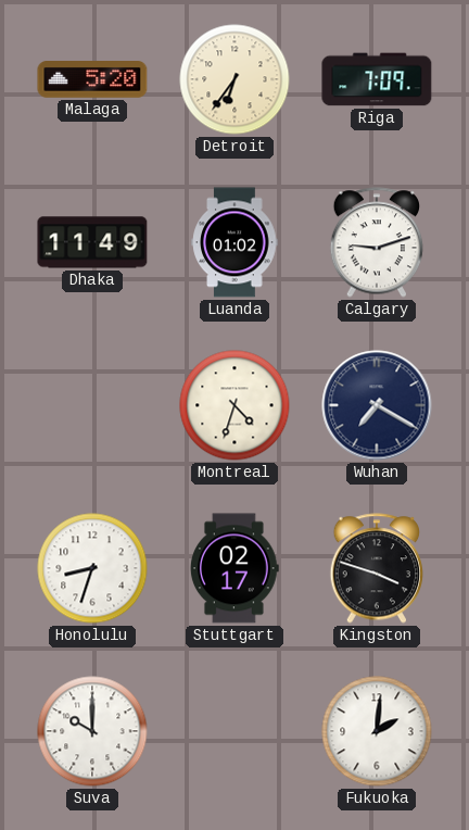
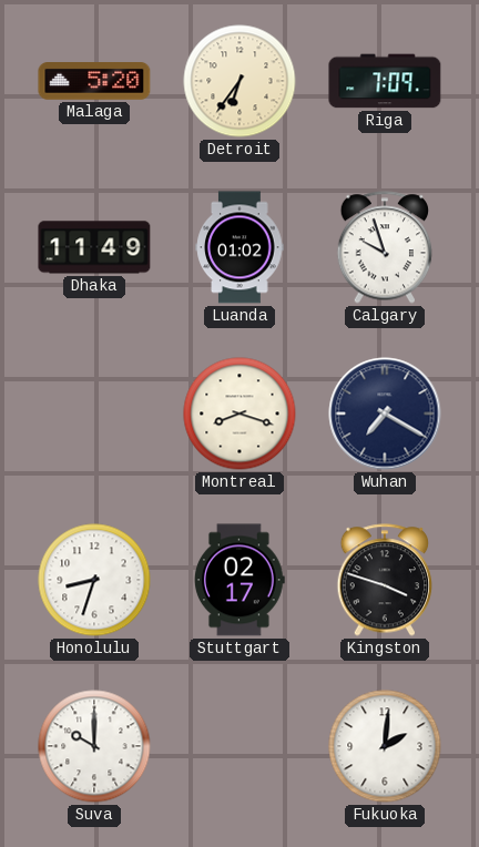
Calgary: 9:12 -> 9:57 (385, 247)
Montreal: 4:33 -> 8:18 (239, 414)
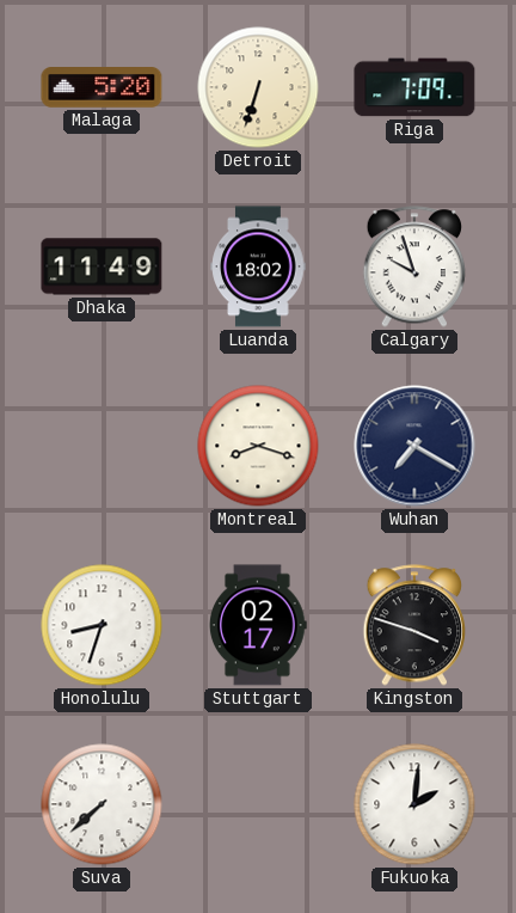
Detroit: 6:36 -> 6:33 (258, 87)
Luanda: 01:02 -> 18:02 (258, 266)
Suva: 10:00 -> 7:38 (102, 804)
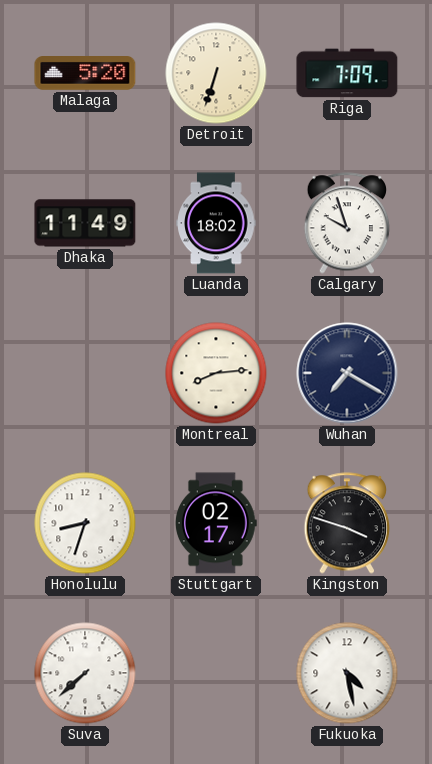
Montreal: 8:18 -> 8:14 (216, 373)
Fukuoka: 2:01 -> 4:28 (347, 673)
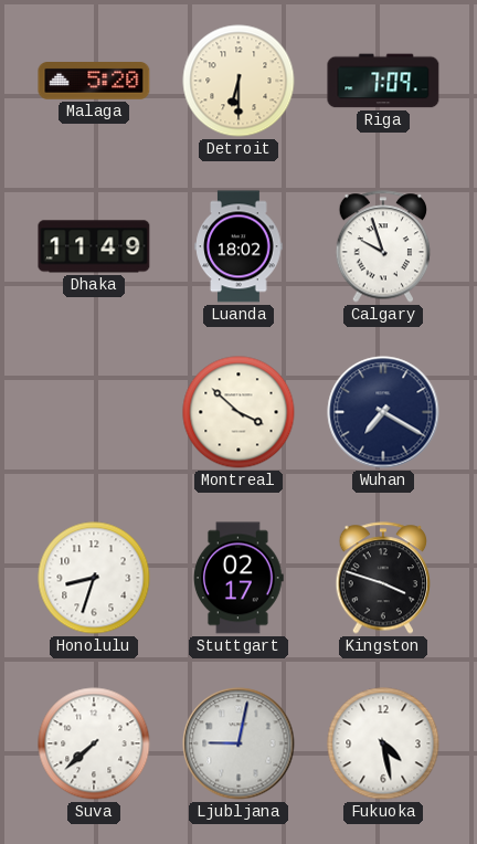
Detroit: 6:33 -> 6:30 (239, 81)
Montreal: 8:14 -> 3:52 (239, 412)
Ljubljana: none -> 9:02 (239, 743)
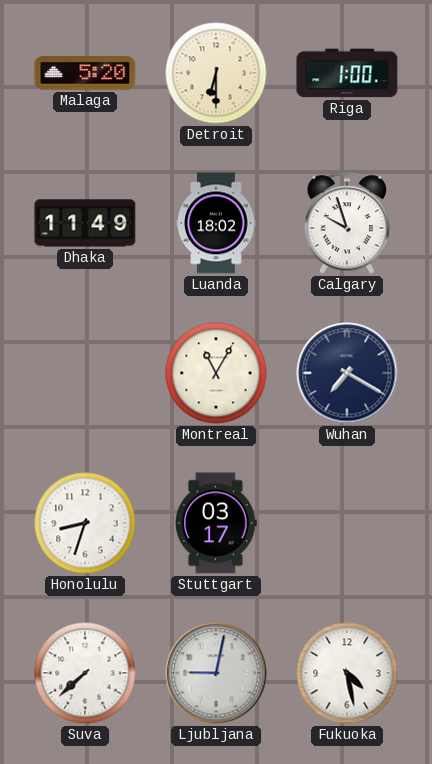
Riga: 7:09 -> 1:00 (347, 73)
Montreal: 3:52 -> 11:05 (216, 373)
Stuttgart: 02:17 -> 03:17 (216, 523)
Kingston: 3:48 -> none (383, 578)
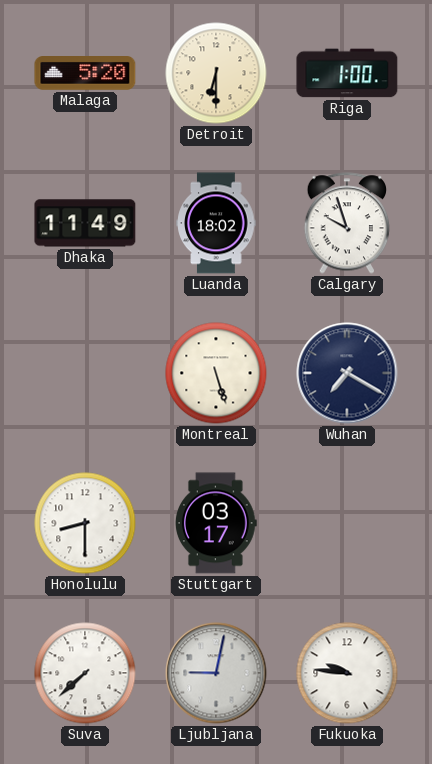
Montreal: 11:05 -> 5:27 (216, 373)
Honolulu: 8:33 -> 8:30 (85, 523)
Fukuoka: 4:28 -> 9:46 (347, 673)
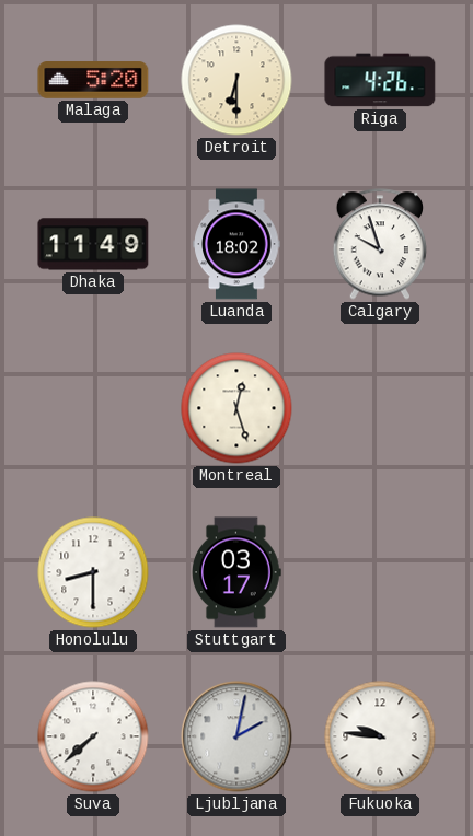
Riga: 1:00 -> 4:26 (380, 80)
Montreal: 5:27 -> 12:27 (236, 408)
Wuhan: 7:20 -> none (347, 373)
Ljubljana: 9:02 -> 2:02 (236, 736)
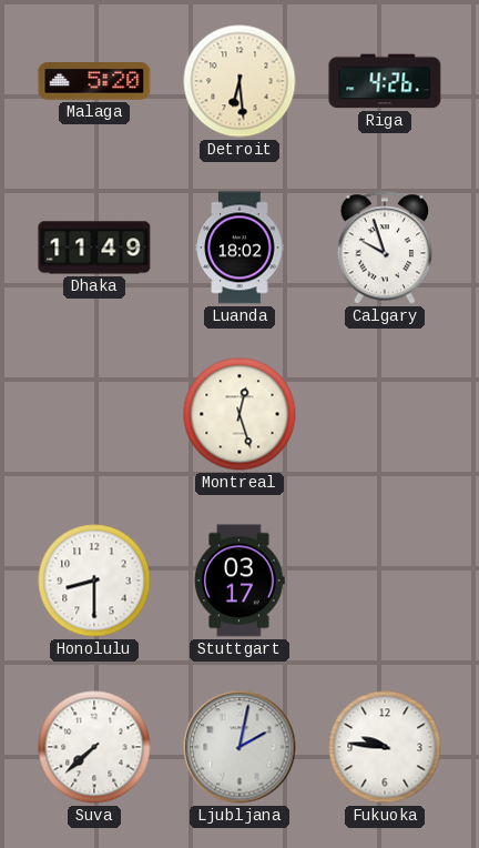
Detroit: 6:30 -> 6:29 (239, 81)
